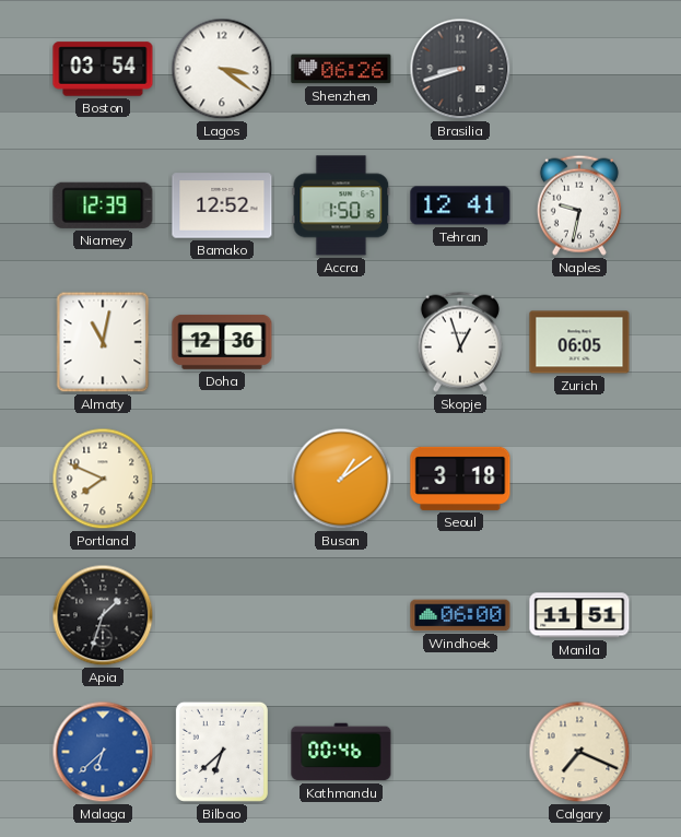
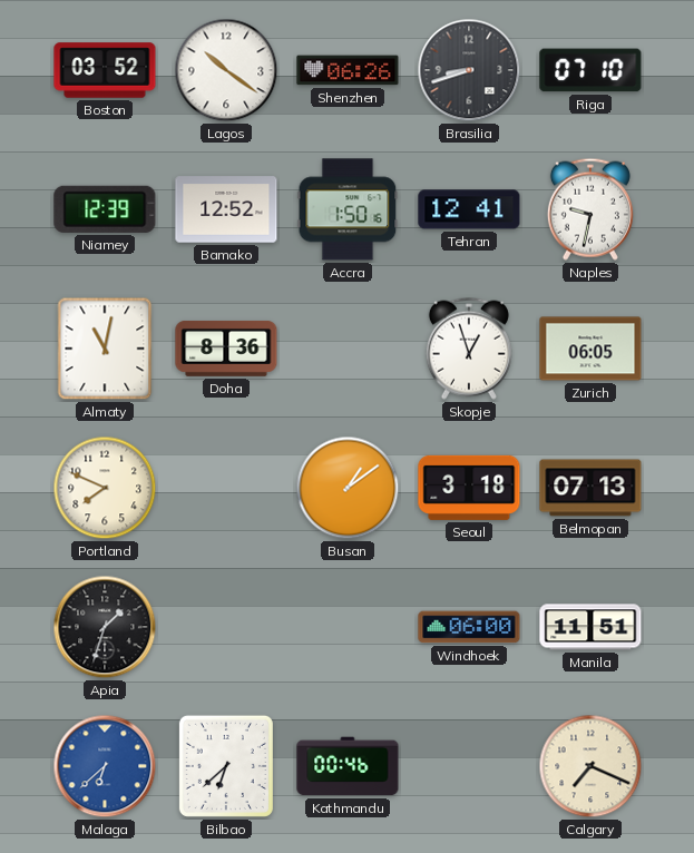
Boston: 03:54 -> 03:52 (105, 70)
Lagos: 3:21 -> 10:21 (226, 70)
Riga: none -> 07:10 (590, 70)
Doha: 12:36 -> 8:36 (226, 349)
Belmopan: none -> 07:13 (590, 488)
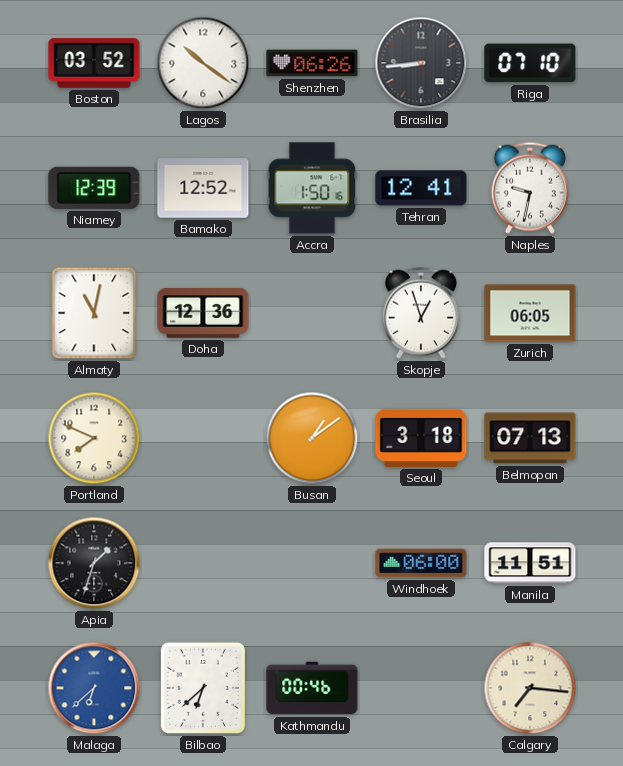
Brasilia: 8:42 -> 8:44 (421, 63)
Doha: 8:36 -> 12:36 (203, 313)
Calgary: 7:19 -> 7:16 (530, 688)
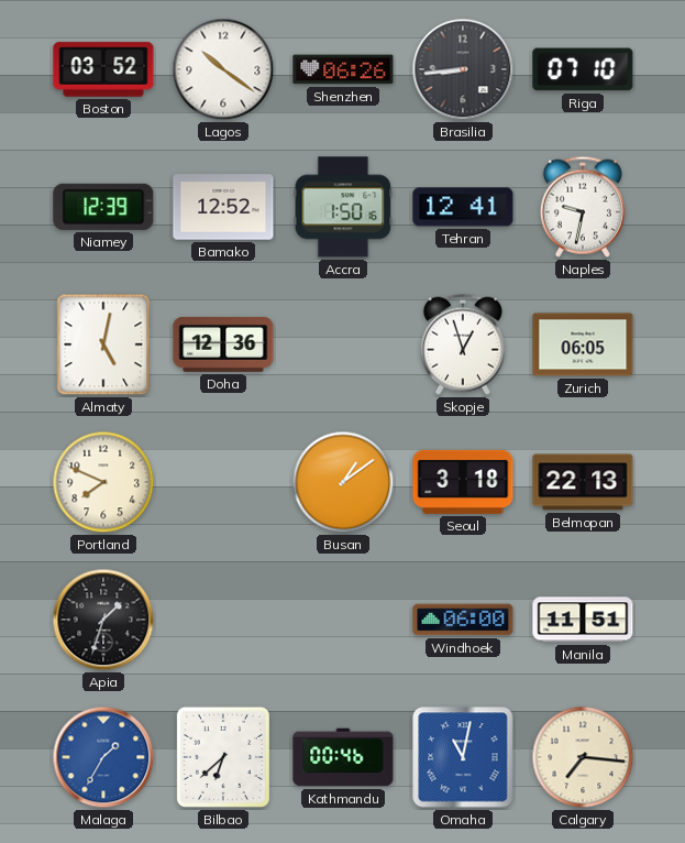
Almaty: 11:02 -> 5:02 (103, 344)
Belmopan: 07:13 -> 22:13 (583, 482)
Malaga: 6:38 -> 1:35 (103, 757)
Omaha: none -> 11:02 (463, 757)
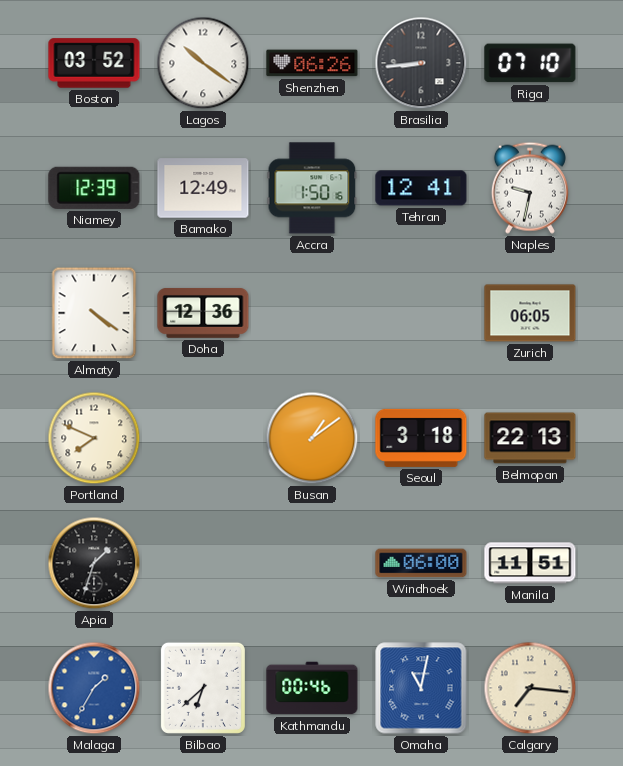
Bamako: 12:52 -> 12:49 (203, 188)
Almaty: 5:02 -> 4:21 (94, 313)
Skopje: 12:57 -> none (463, 344)
